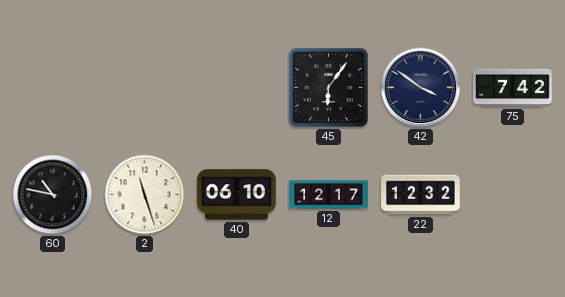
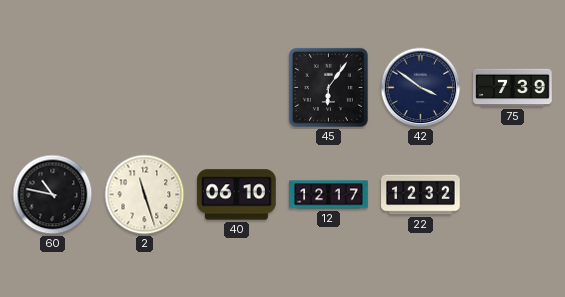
75: 7:42 -> 7:39 (513, 88)
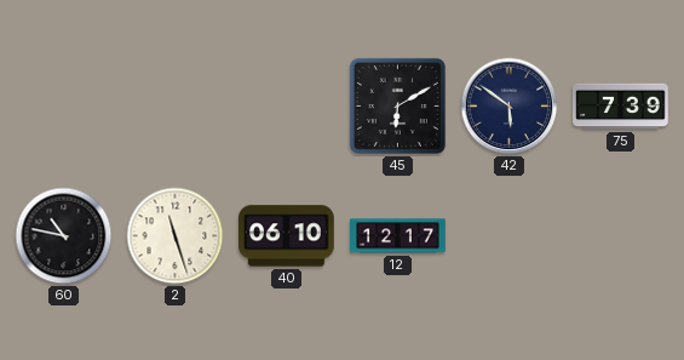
45: 6:06 -> 6:10 (397, 105)
42: 3:51 -> 5:51 (510, 107)
22: 12:32 -> none (421, 195)
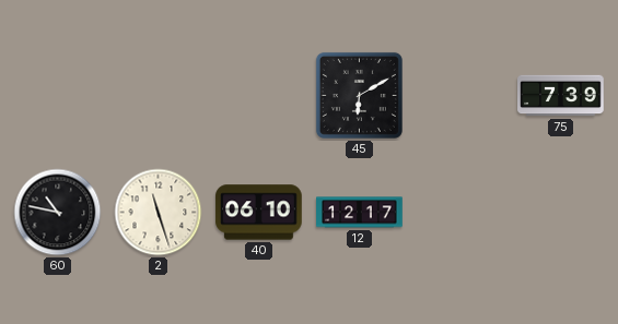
42: 5:51 -> none (510, 107)
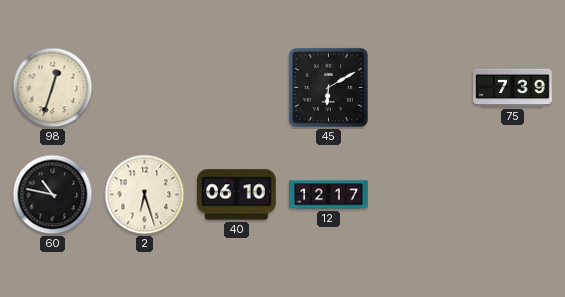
98: none -> 12:33 (53, 88)
2: 11:27 -> 6:27 (145, 195)
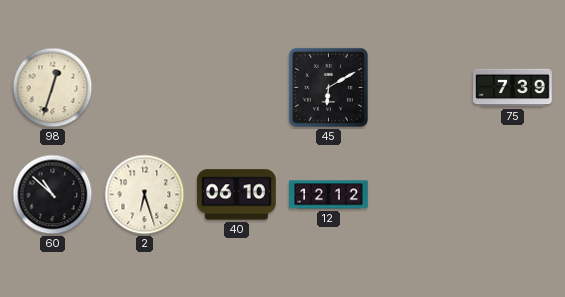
60: 10:47 -> 10:52 (53, 195)
12: 12:17 -> 12:12 (329, 195)
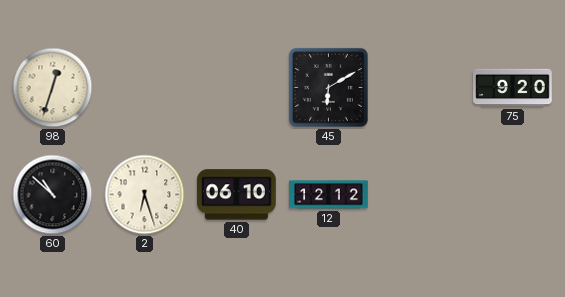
75: 7:39 -> 9:20 (513, 88)
